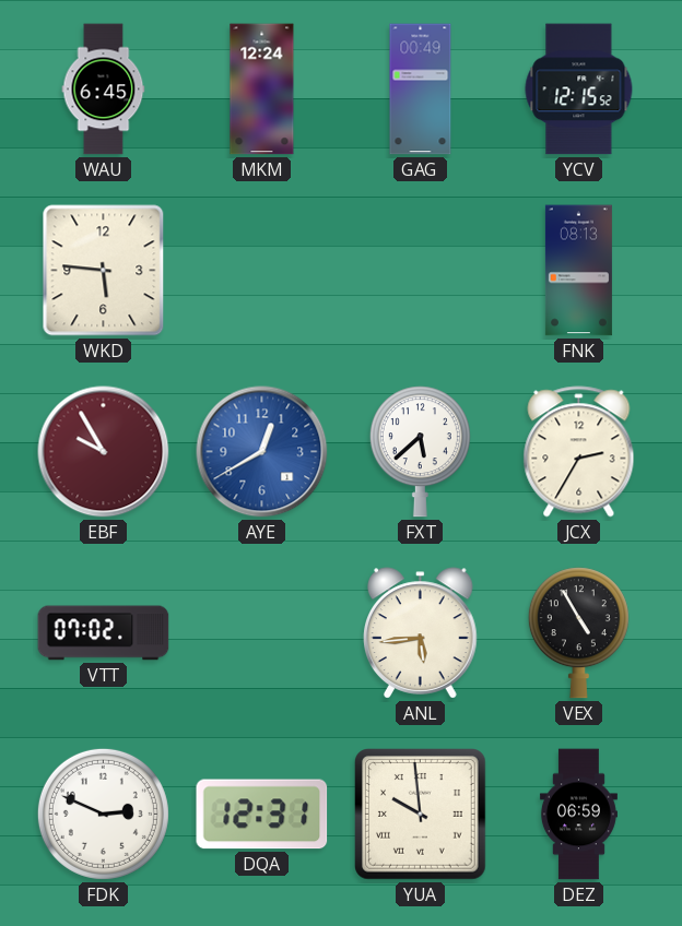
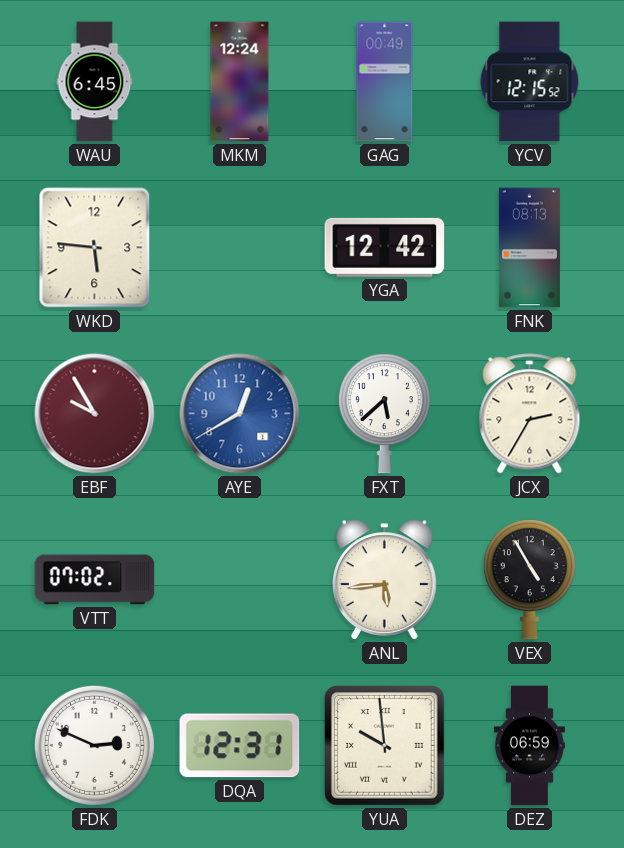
YGA: none -> 12:42 (385, 247)
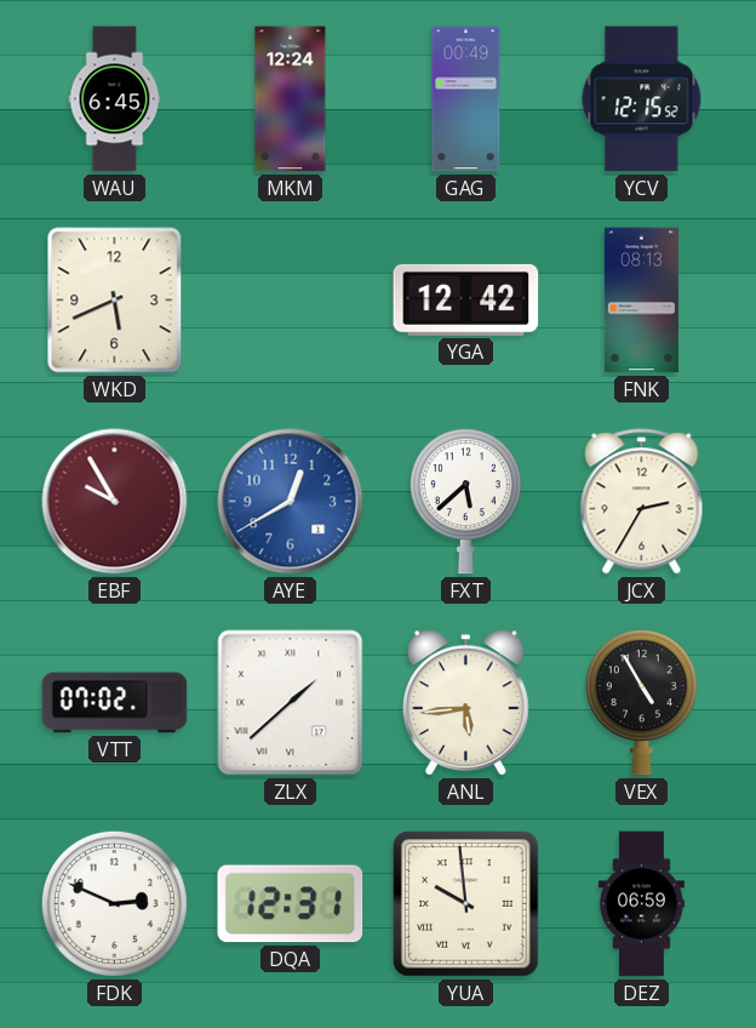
WKD: 5:46 -> 5:41 (115, 301)
ZLX: none -> 1:38 (291, 703)
